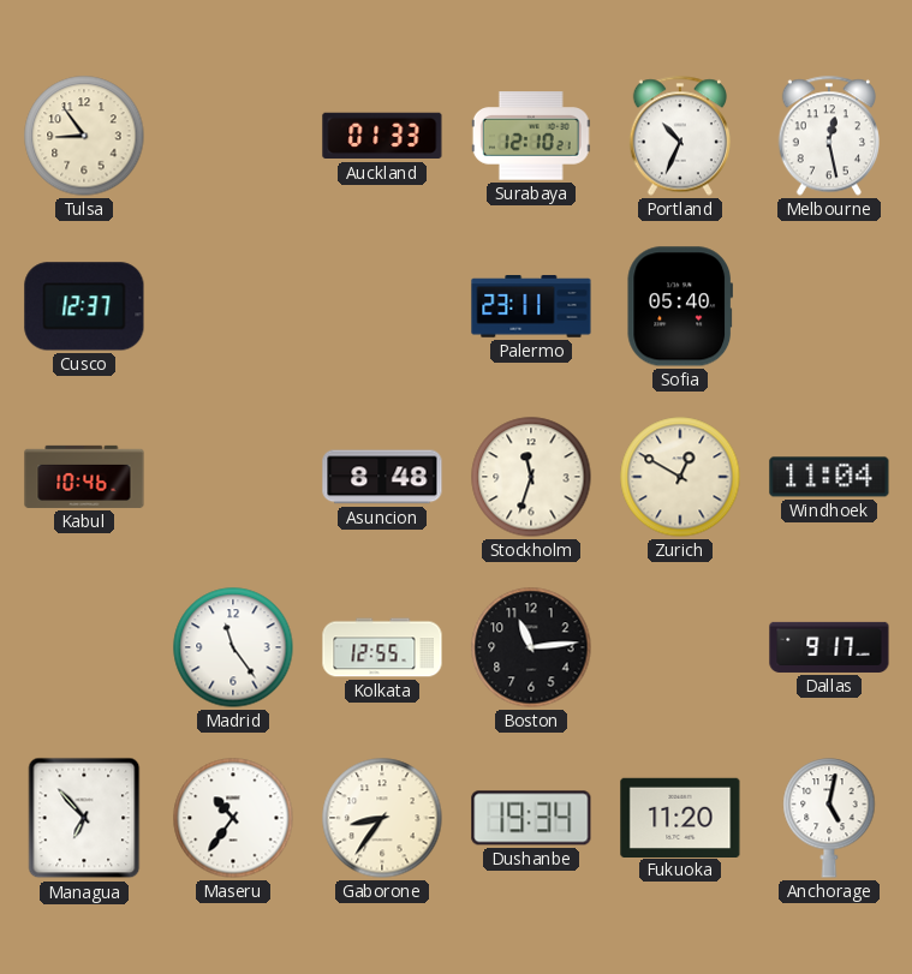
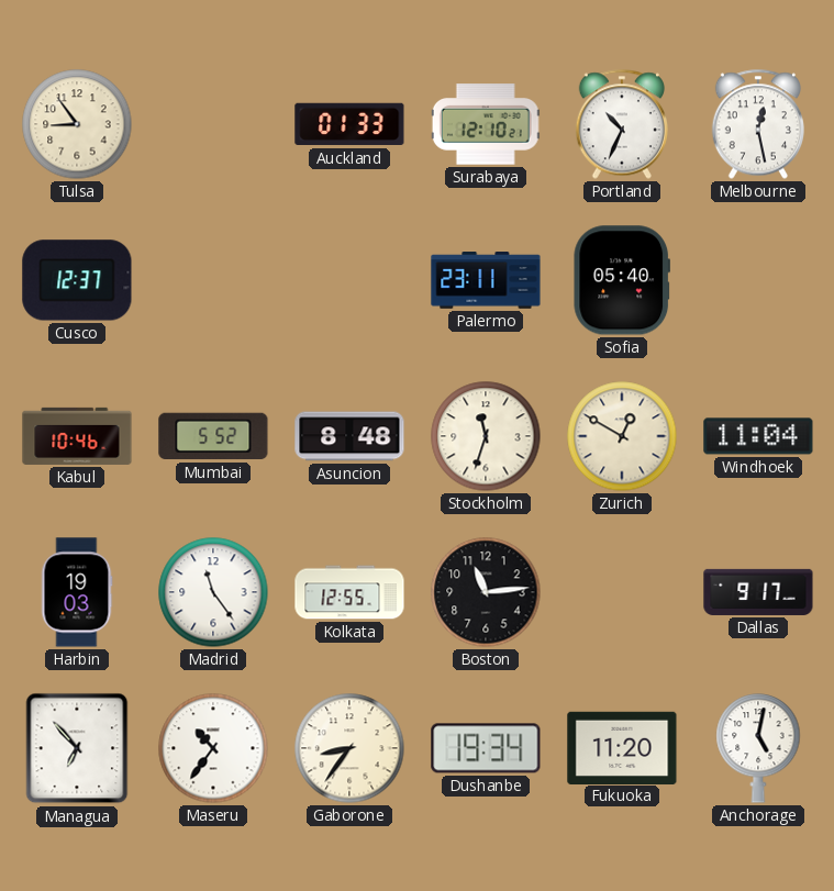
Mumbai: none -> 5:52 (213, 436)
Harbin: none -> 19:03 (77, 592)
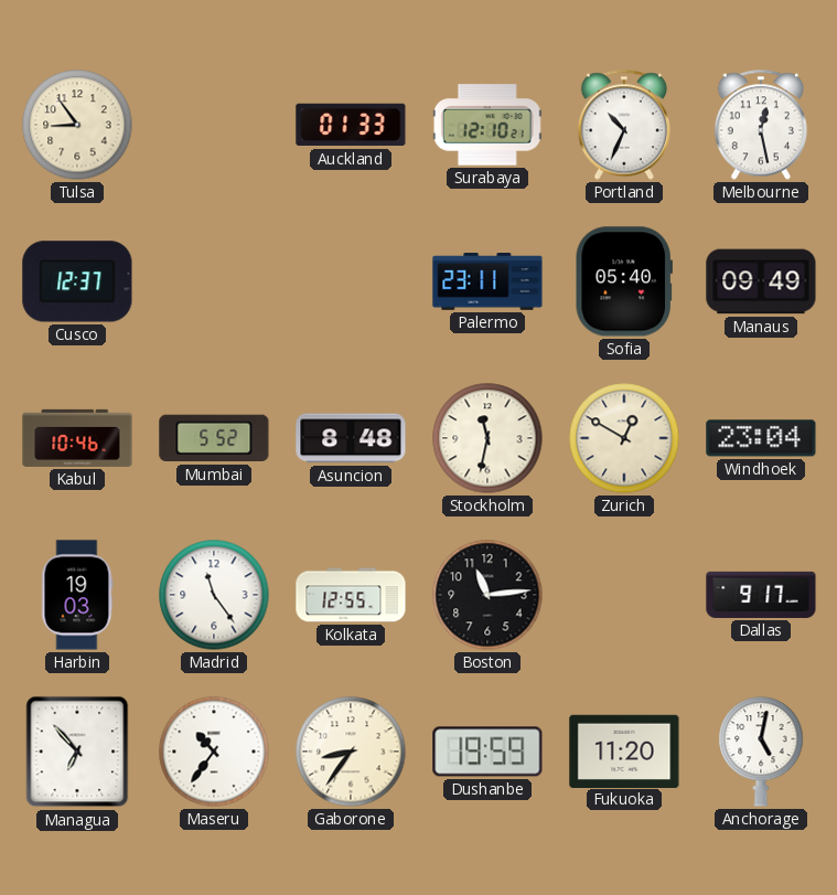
Manaus: none -> 09:49 (761, 281)
Stockholm: 11:33 -> 11:32 (487, 438)
Windhoek: 11:04 -> 23:04 (761, 438)
Dushanbe: 19:34 -> 19:59 (487, 752)
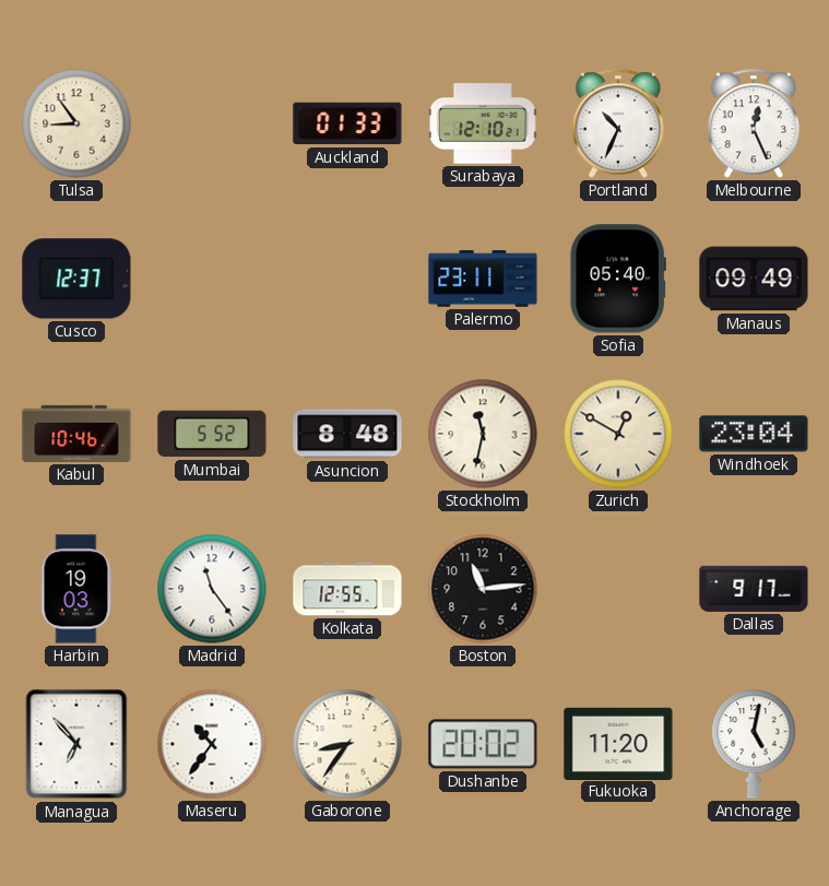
Melbourne: 12:28 -> 12:26 (753, 123)
Dushanbe: 19:59 -> 20:02 (483, 744)
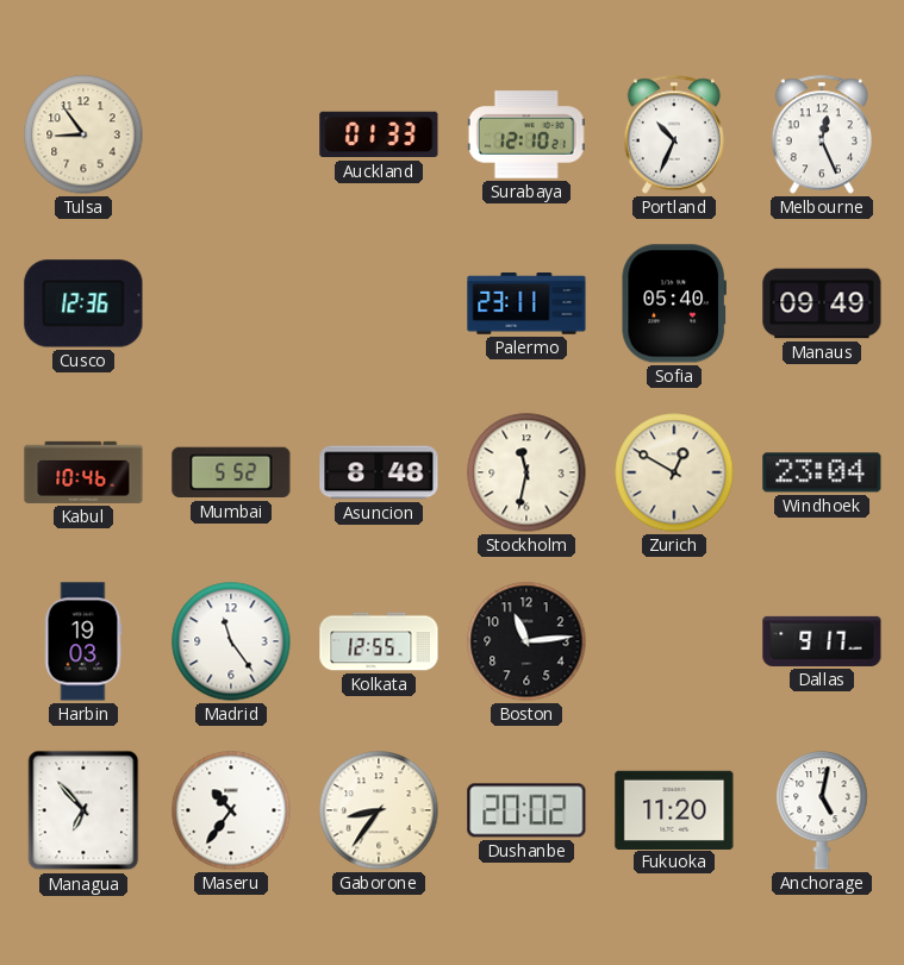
Cusco: 12:37 -> 12:36 (83, 303)
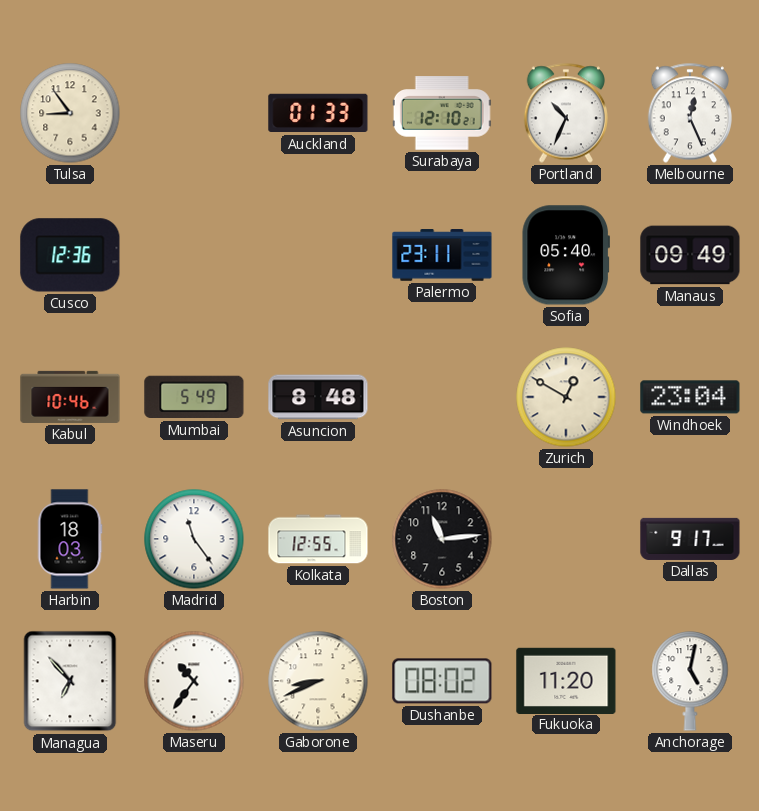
Mumbai: 5:52 -> 5:49 (194, 397)
Stockholm: 11:32 -> none (526, 472)
Harbin: 19:03 -> 18:03 (70, 539)
Gaborone: 8:36 -> 8:41 (318, 681)
Dushanbe: 20:02 -> 08:02 (442, 681)
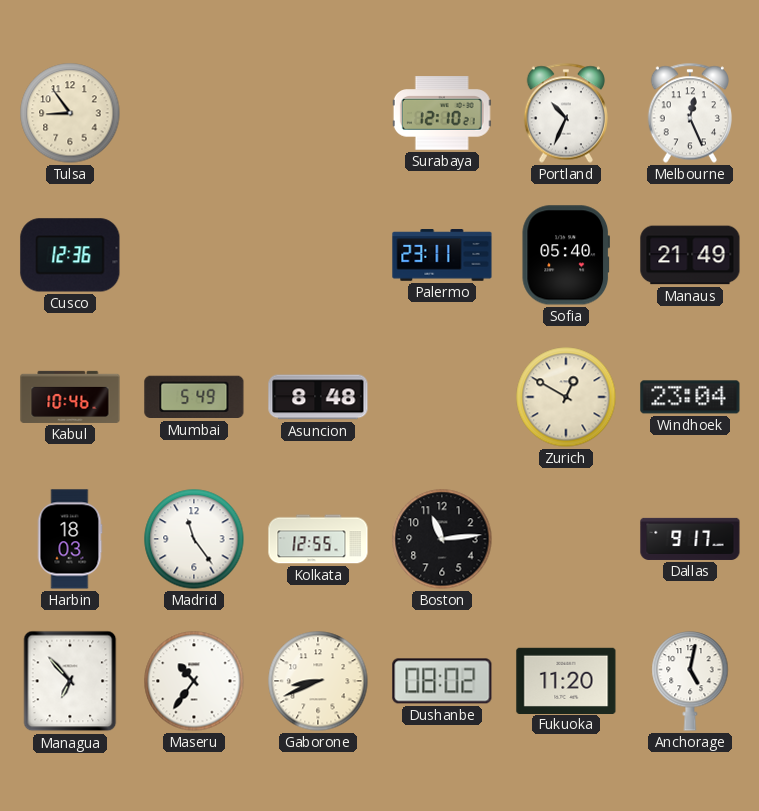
Auckland: 01:33 -> none (318, 113)
Manaus: 09:49 -> 21:49 (690, 255)
